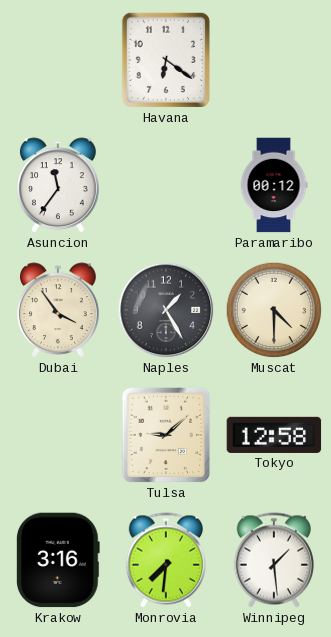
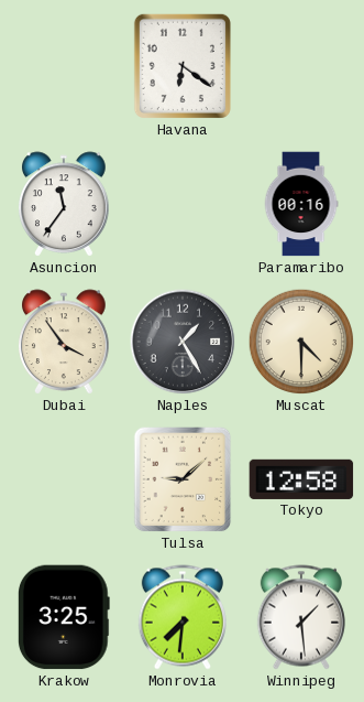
Paramaribo: 00:12 -> 00:16 (301, 204)
Krakow: 3:16 -> 3:25 (64, 617)
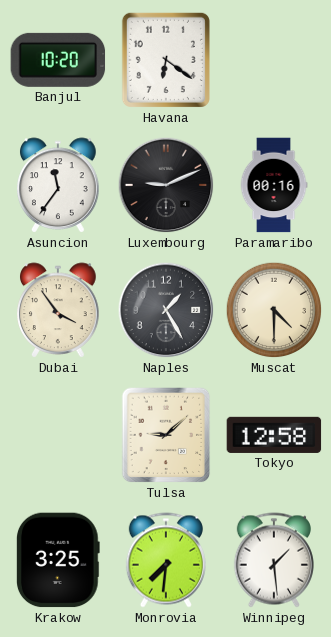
Banjul: none -> 10:20 (58, 60)
Luxembourg: none -> 9:11 (166, 185)
